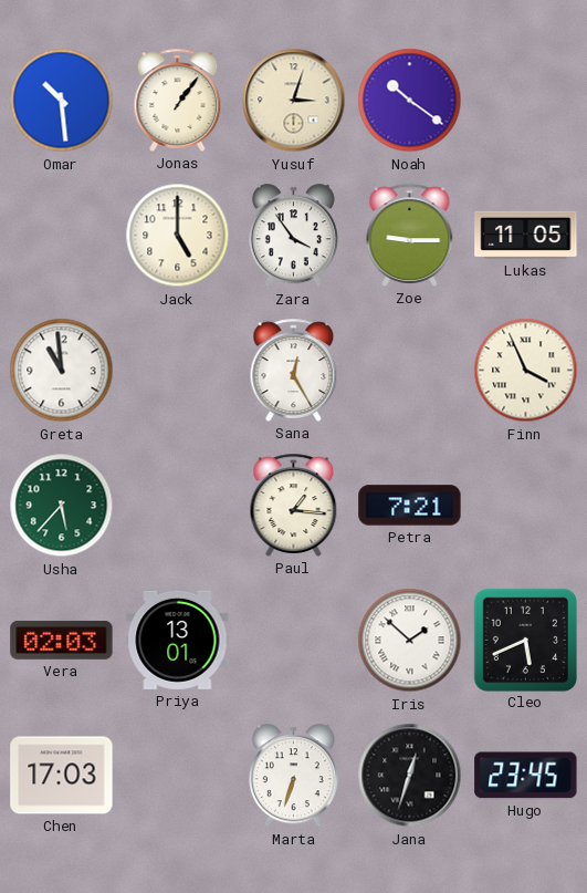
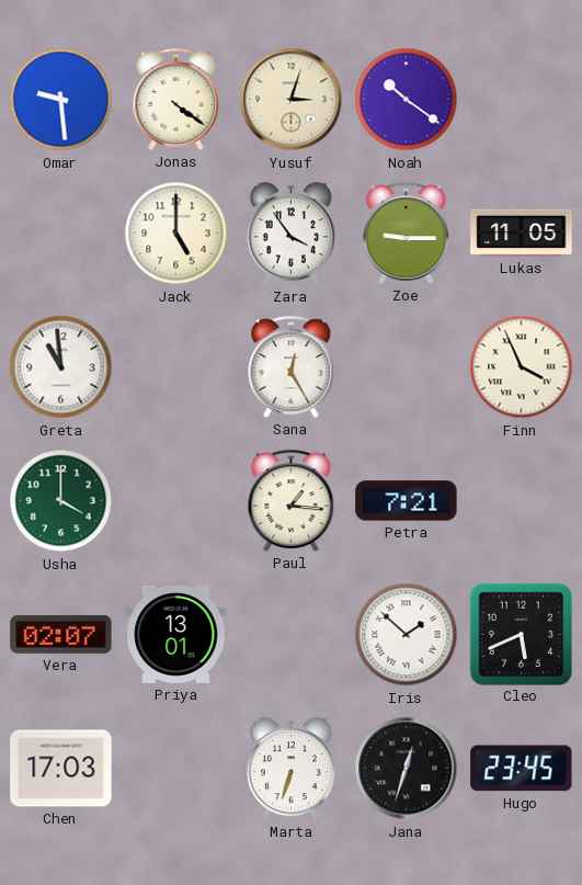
Omar: 10:29 -> 9:29 (61, 100)
Jonas: 1:06 -> 4:21 (176, 99)
Usha: 5:37 -> 4:00 (61, 501)
Vera: 02:03 -> 02:07 (61, 634)
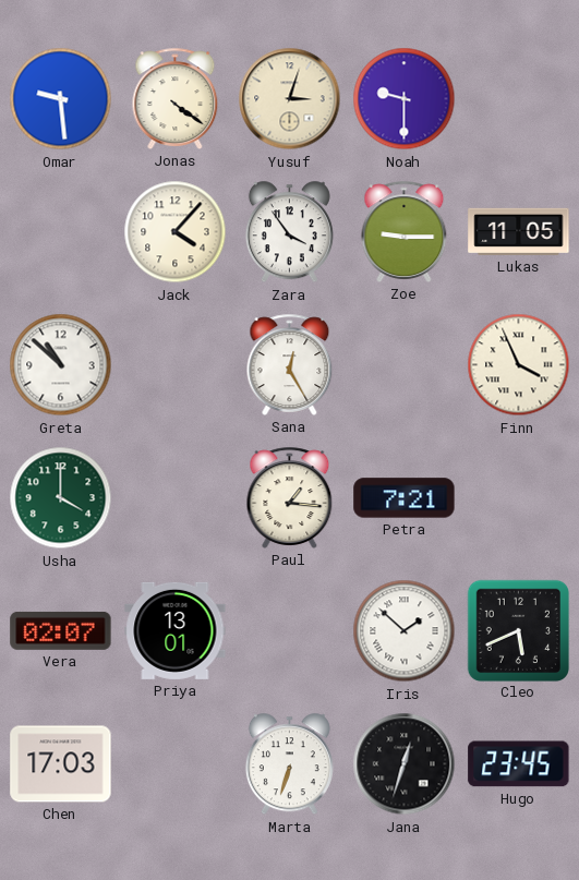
Noah: 10:21 -> 9:30 (405, 99)
Jack: 5:00 -> 4:07 (176, 232)
Greta: 10:59 -> 10:52 (61, 365)
